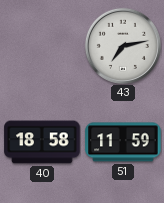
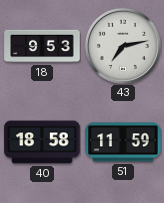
18: none -> 9:53 (42, 46)
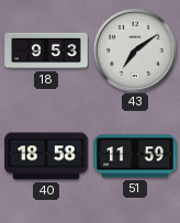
43: 7:13 -> 7:09 (135, 51)
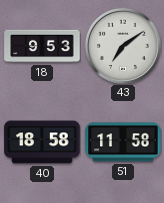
51: 11:59 -> 11:58 (123, 142)
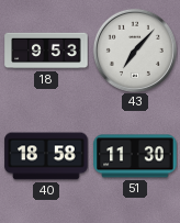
43: 7:09 -> 7:07 (135, 51)
51: 11:58 -> 11:30 (135, 156)
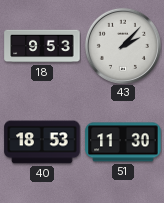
43: 7:07 -> 2:07 (123, 46)
40: 18:58 -> 18:53 (42, 142)
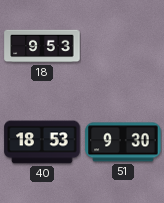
43: 2:07 -> none (123, 46)
51: 11:30 -> 9:30 (123, 142)
